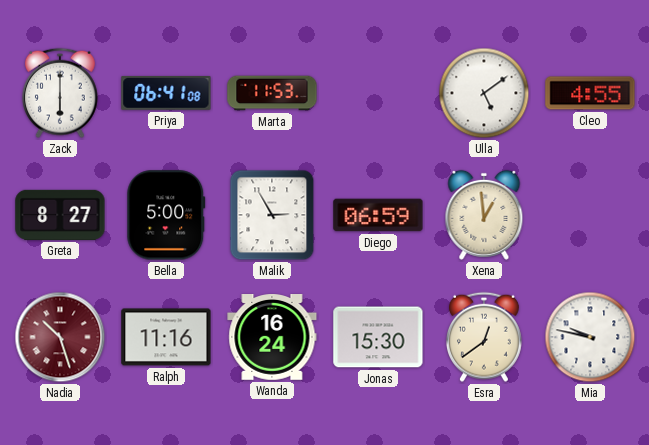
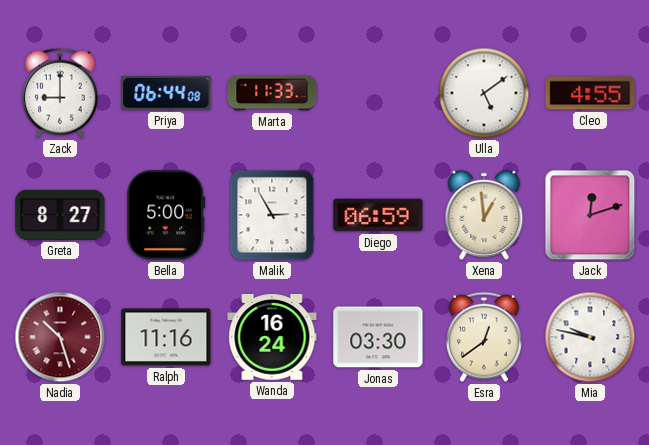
Zack: 6:00 -> 9:00 (60, 93)
Priya: 06:41 -> 06:44 (166, 93)
Marta: 11:53 -> 11:33 (272, 93)
Jack: none -> 12:12 (590, 215)
Jonas: 15:30 -> 03:30 (378, 337)
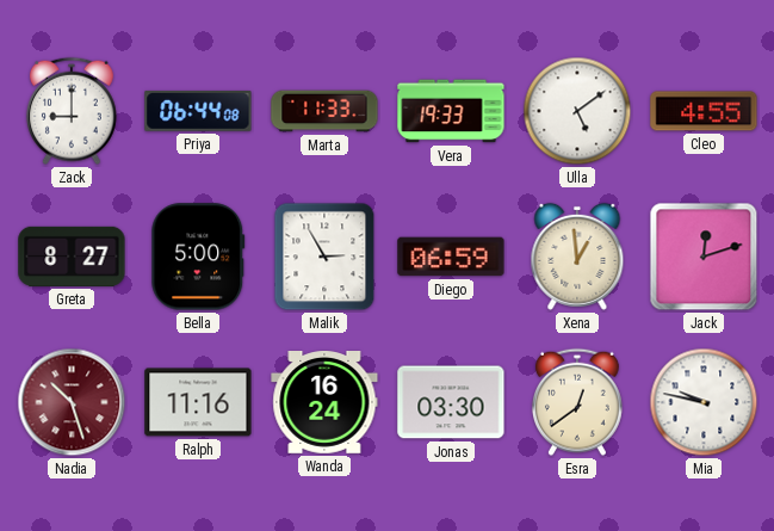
Vera: none -> 19:33 (451, 111)
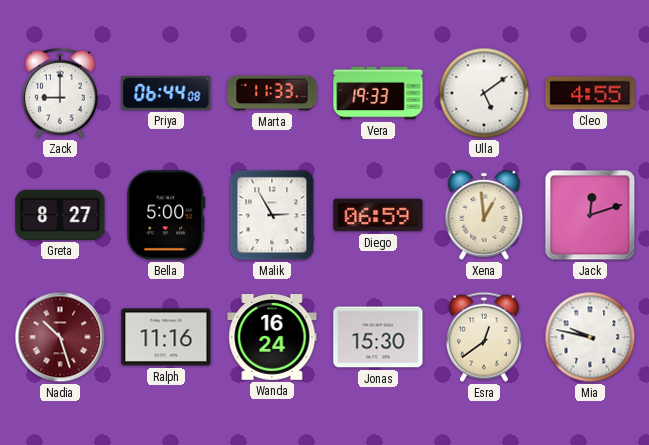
Jonas: 03:30 -> 15:30 (378, 337)
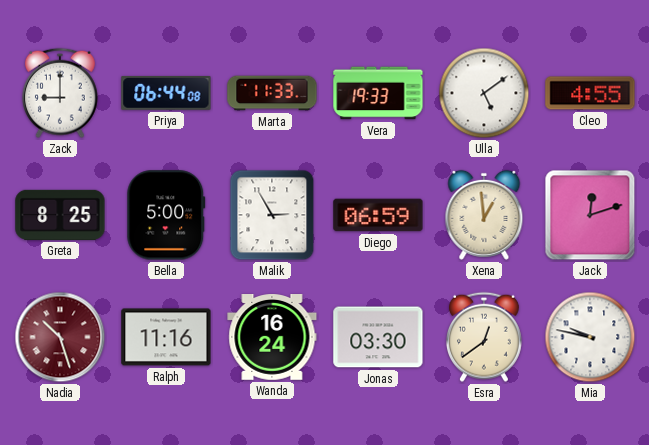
Greta: 8:27 -> 8:25 (60, 215)
Jonas: 15:30 -> 03:30 (378, 337)
